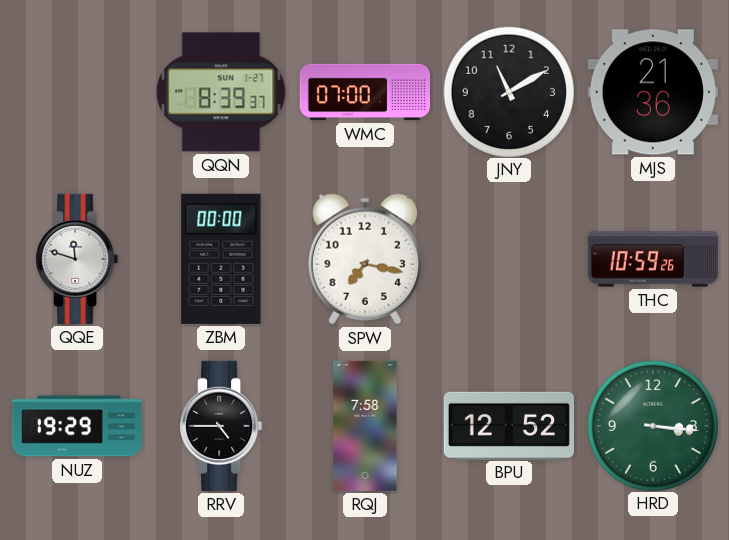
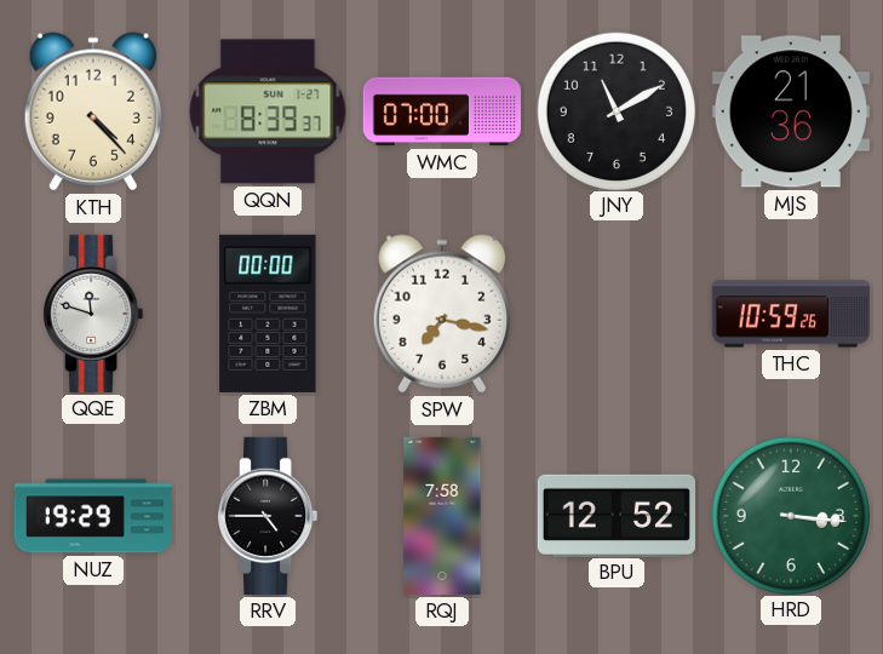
KTH: none -> 4:23 (92, 111)
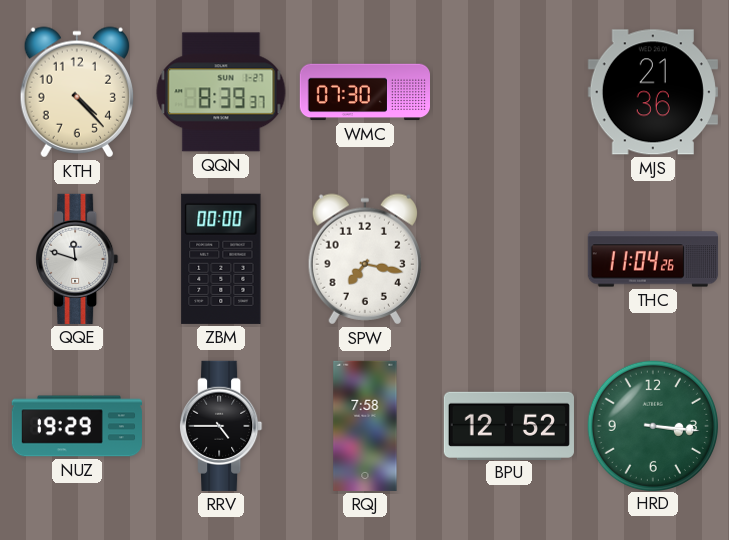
WMC: 07:00 -> 07:30 (364, 92)
JNY: 11:10 -> none (615, 110)
THC: 10:59 -> 11:04 (653, 259)
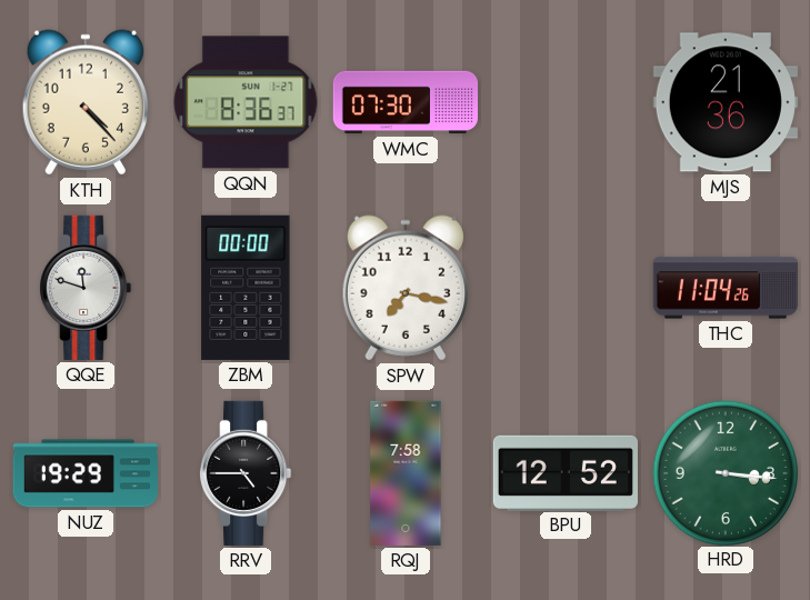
QQN: 8:39 -> 8:36 (246, 102)
